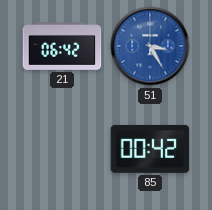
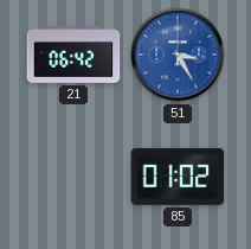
85: 00:42 -> 01:02 (178, 177)
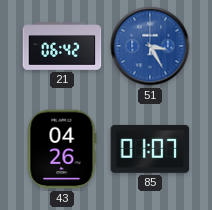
43: none -> 04:26 (62, 149)
85: 01:02 -> 01:07 (150, 149)
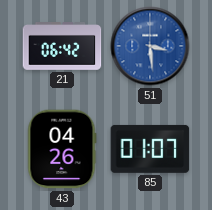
51: 3:25 -> 3:29 (150, 46)
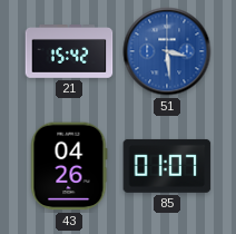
21: 06:42 -> 15:42 (69, 52)
